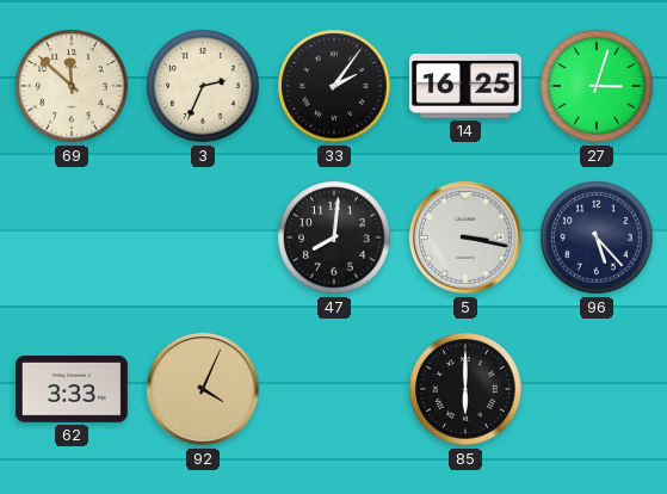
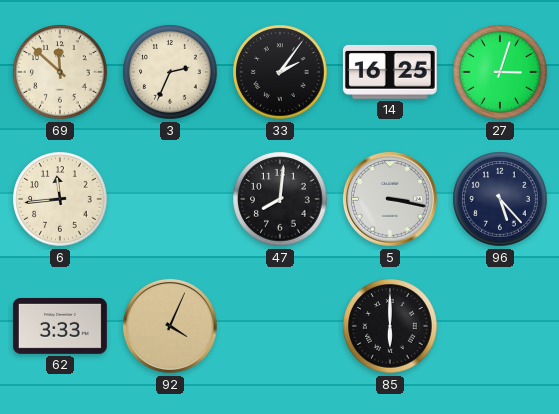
6: none -> 11:44 (60, 199)
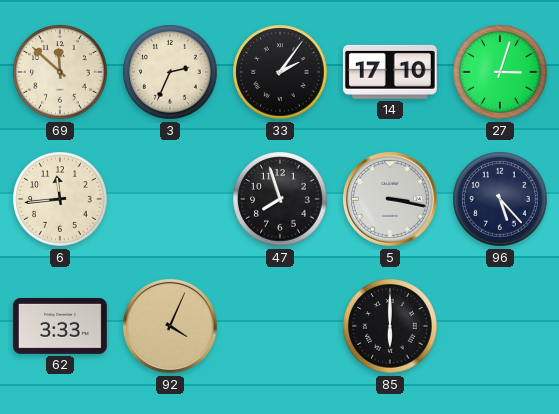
14: 16:25 -> 17:10 (390, 72)
47: 8:01 -> 7:57 (280, 199)
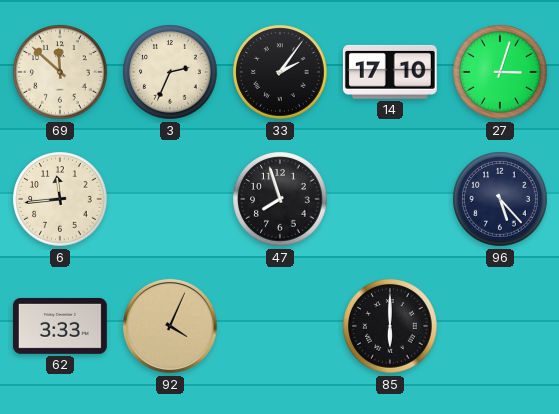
5: 3:17 -> none (390, 199)
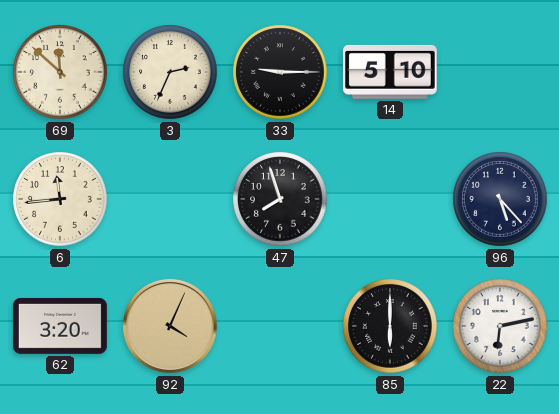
33: 2:06 -> 9:15 (280, 72)
14: 17:10 -> 5:10 (390, 72)
27: 3:03 -> none (500, 72)
62: 3:33 -> 3:20 (60, 326)
22: none -> 6:13 (500, 326)
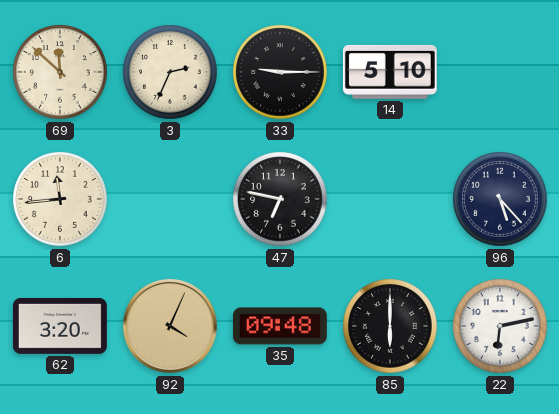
47: 7:57 -> 6:47 (280, 199)
35: none -> 09:48 (280, 326)
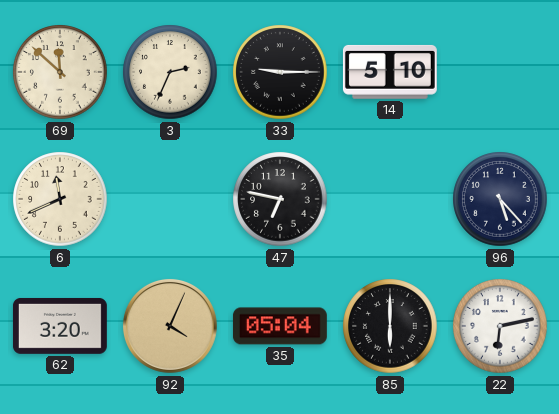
6: 11:44 -> 11:41 (60, 199)
35: 09:48 -> 05:04 (280, 326)
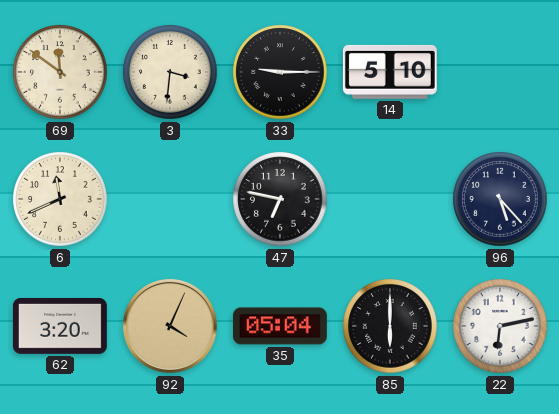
69: 11:52 -> 11:51 (60, 72)
3: 2:34 -> 3:31 (170, 72)
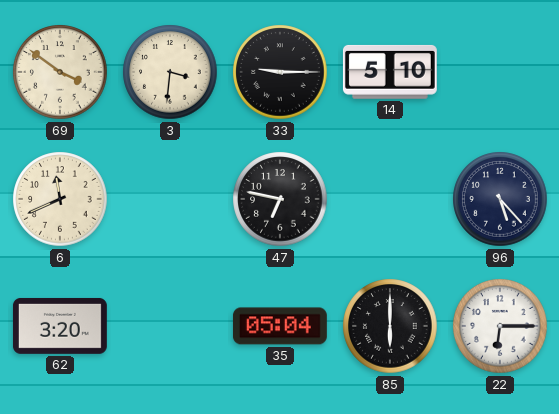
69: 11:51 -> 3:51 (60, 72)
92: 4:04 -> none (170, 326)
22: 6:13 -> 6:15 (500, 326)
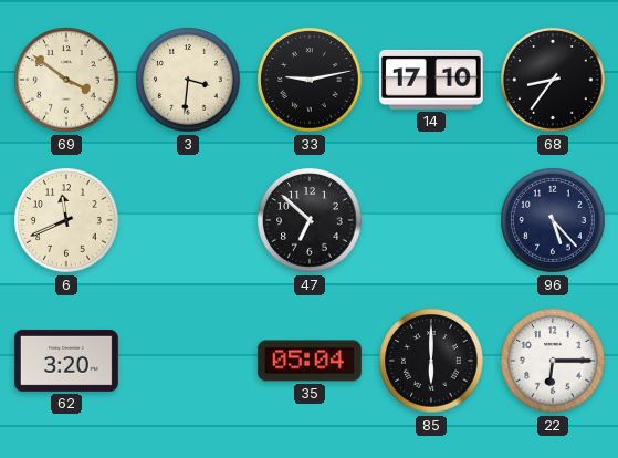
33: 9:15 -> 9:13 (310, 80)
14: 5:10 -> 17:10 (431, 80)
68: none -> 8:36 (553, 80)
47: 6:47 -> 6:52 (310, 220)
